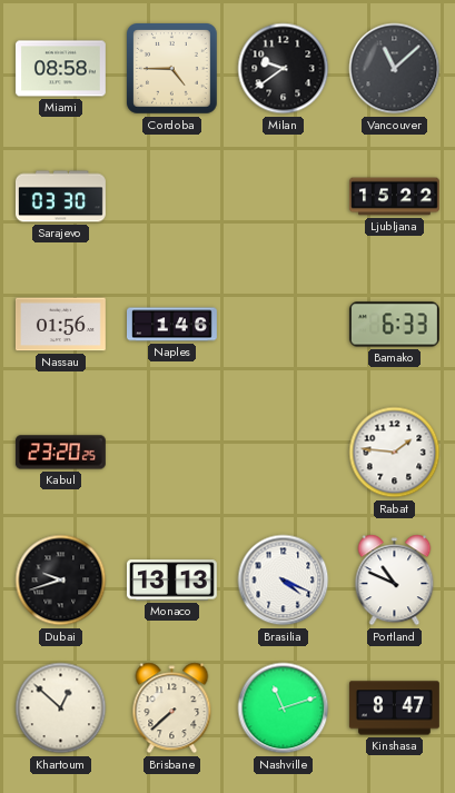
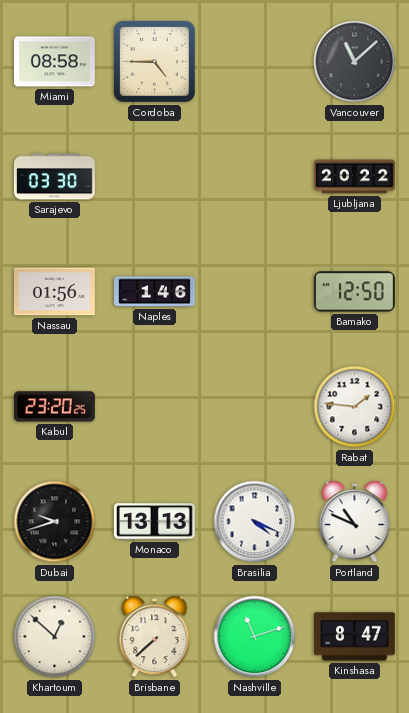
Milan: 9:39 -> none (284, 69)
Ljubljana: 15:22 -> 20:22 (355, 177)
Bamako: 6:33 -> 12:50 (354, 292)
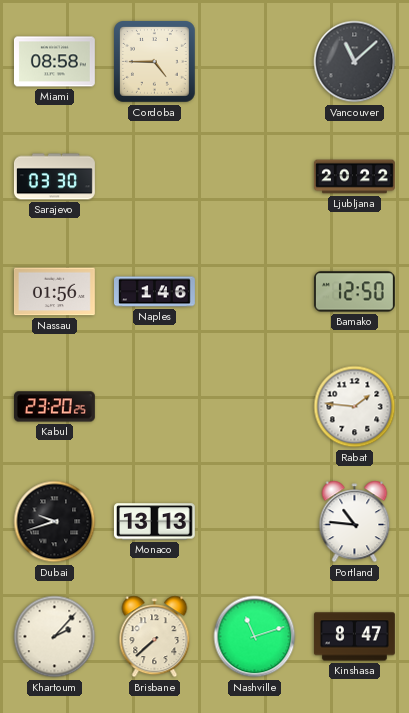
Brasilia: 4:19 -> none (255, 522)
Portland: 10:49 -> 10:46 (355, 522)
Khartoum: 12:52 -> 2:07 (55, 637)
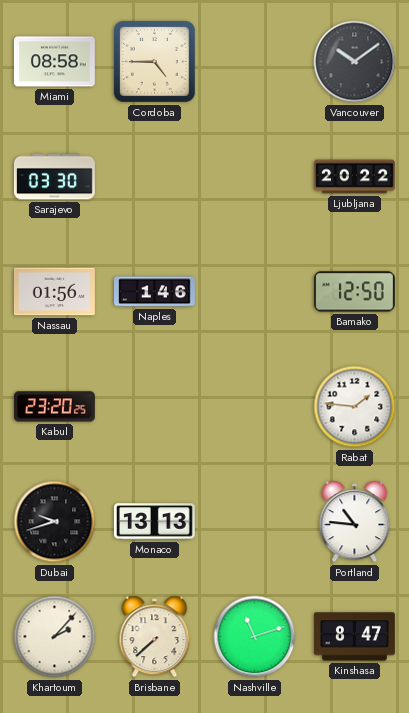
Vancouver: 11:08 -> 10:09 (355, 62)
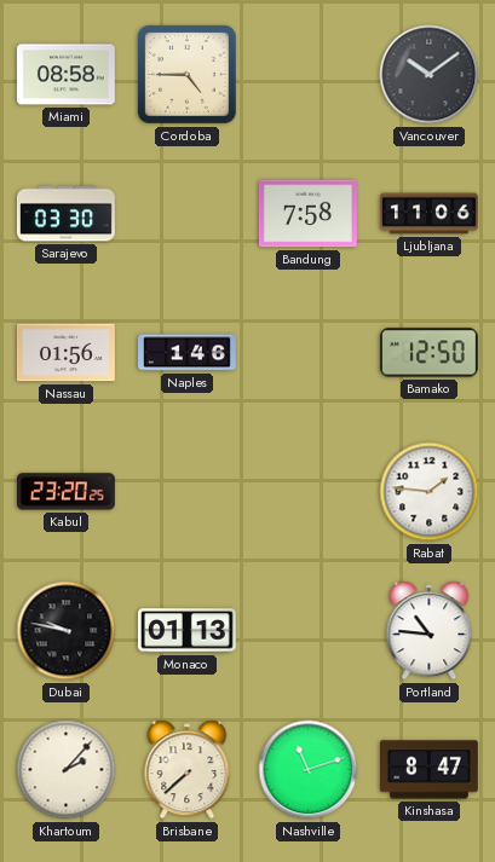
Bandung: none -> 7:58 (307, 214)
Ljubljana: 20:22 -> 11:06 (430, 214)
Dubai: 9:42 -> 9:47 (67, 631)
Monaco: 13:13 -> 01:13 (186, 631)
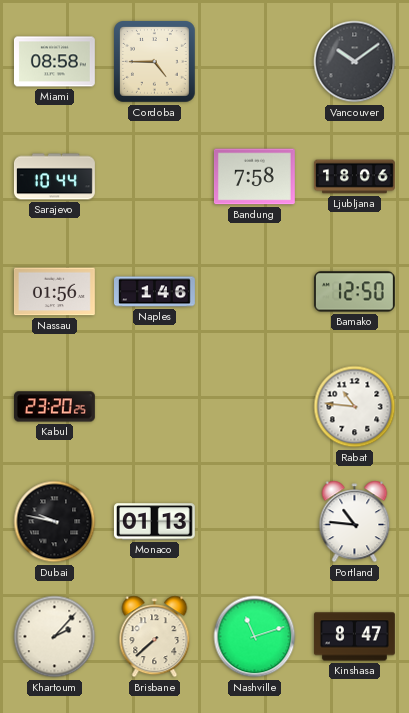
Sarajevo: 03:30 -> 10:44 (54, 177)
Ljubljana: 11:06 -> 18:06 (355, 177)
Rabat: 1:46 -> 10:46 (355, 407)
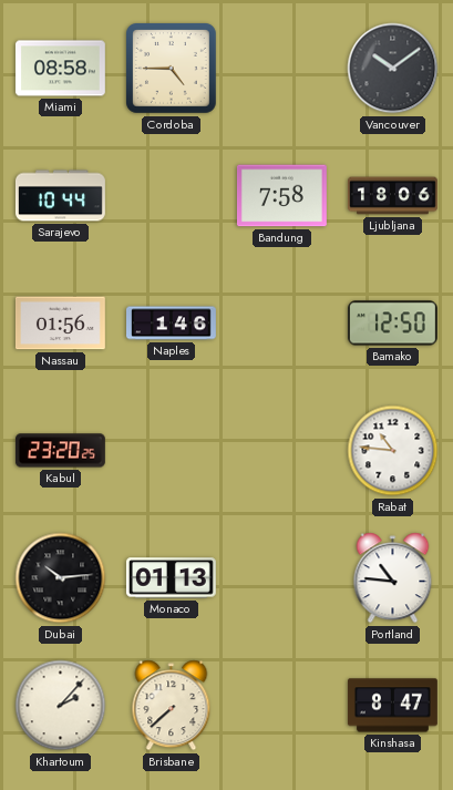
Dubai: 9:47 -> 10:14 (61, 578)
Nashville: 11:12 -> none (255, 637)
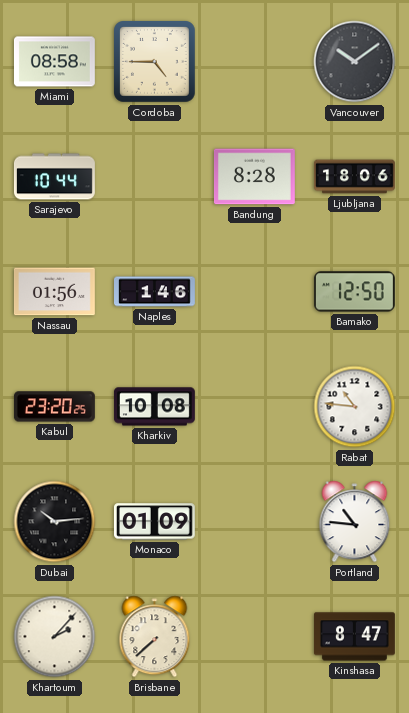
Bandung: 7:58 -> 8:28 (254, 177)
Kharkiv: none -> 10:08 (154, 407)
Monaco: 01:13 -> 01:09 (154, 522)
